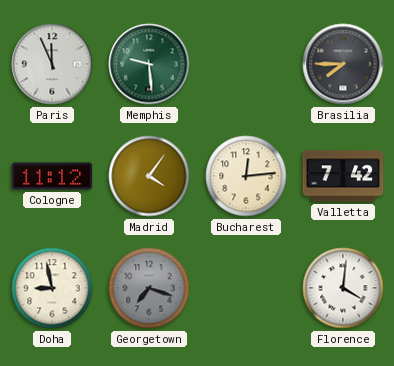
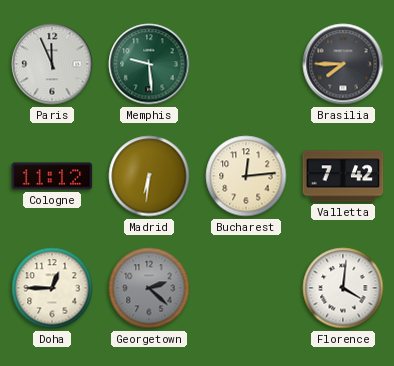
Madrid: 4:06 -> 6:31 (149, 176)
Doha: 8:58 -> 12:45 (52, 288)
Georgetown: 7:18 -> 2:22 (149, 288)
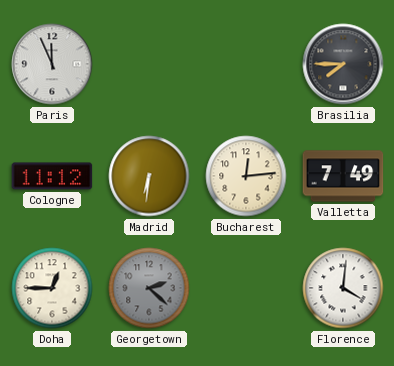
Memphis: 9:29 -> none (149, 64)
Valletta: 7:42 -> 7:49 (343, 176)
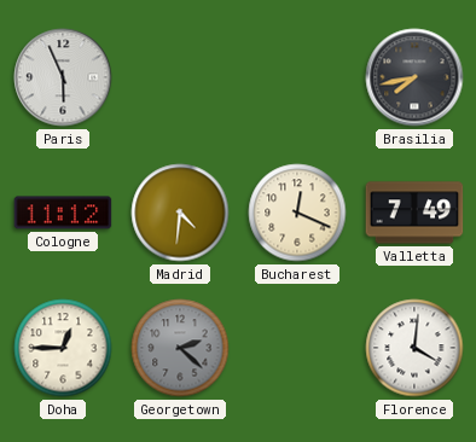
Paris: 11:56 -> 5:56 (63, 77)
Brasilia: 7:45 -> 7:43 (414, 77)
Madrid: 6:31 -> 4:31 (180, 213)
Bucharest: 12:14 -> 12:19 (297, 213)
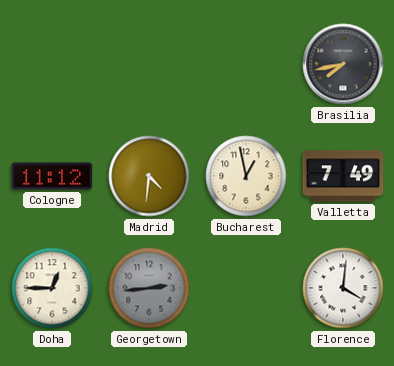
Paris: 5:56 -> none (63, 77)
Bucharest: 12:19 -> 12:58 (246, 176)
Georgetown: 2:22 -> 2:44 (149, 288)
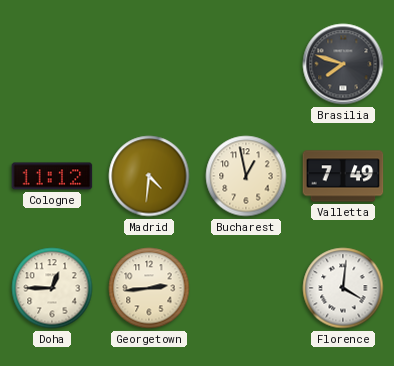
Brasilia: 7:43 -> 7:48 (343, 64)
Georgetown dial: grey -> cream (149, 288)
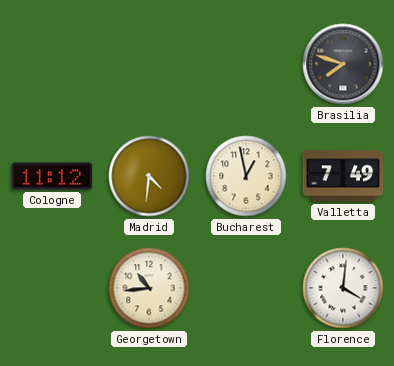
Doha: 12:45 -> none (52, 288)
Georgetown: 2:44 -> 10:44 (149, 288)
